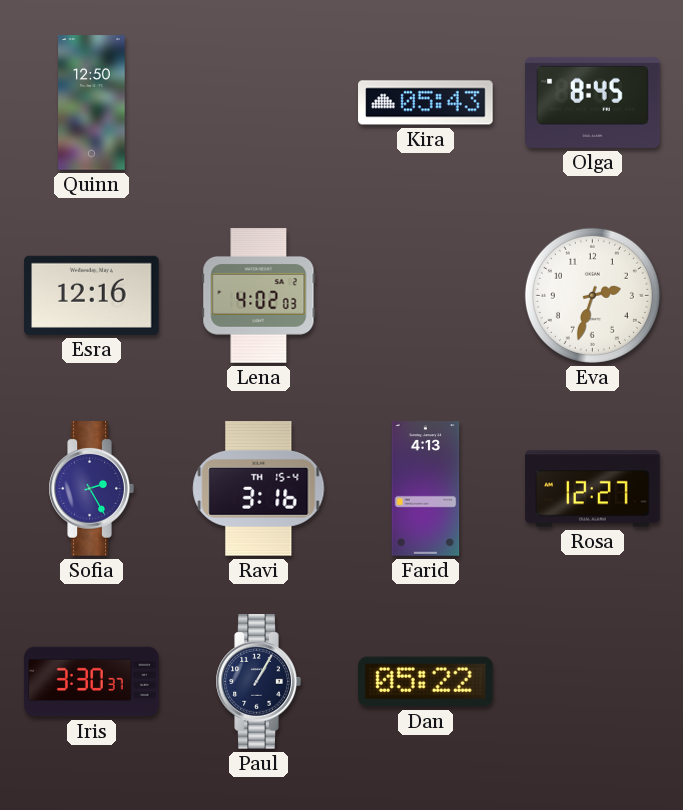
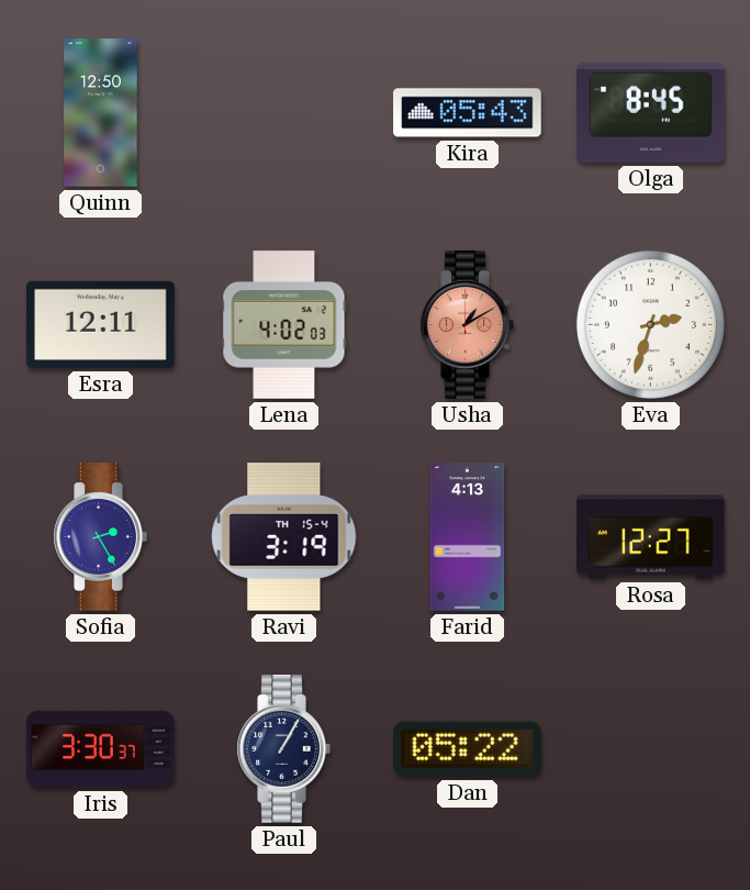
Esra: 12:16 -> 12:11 (101, 324)
Usha: none -> 1:10 (467, 325)
Ravi: 3:16 -> 3:19 (284, 537)
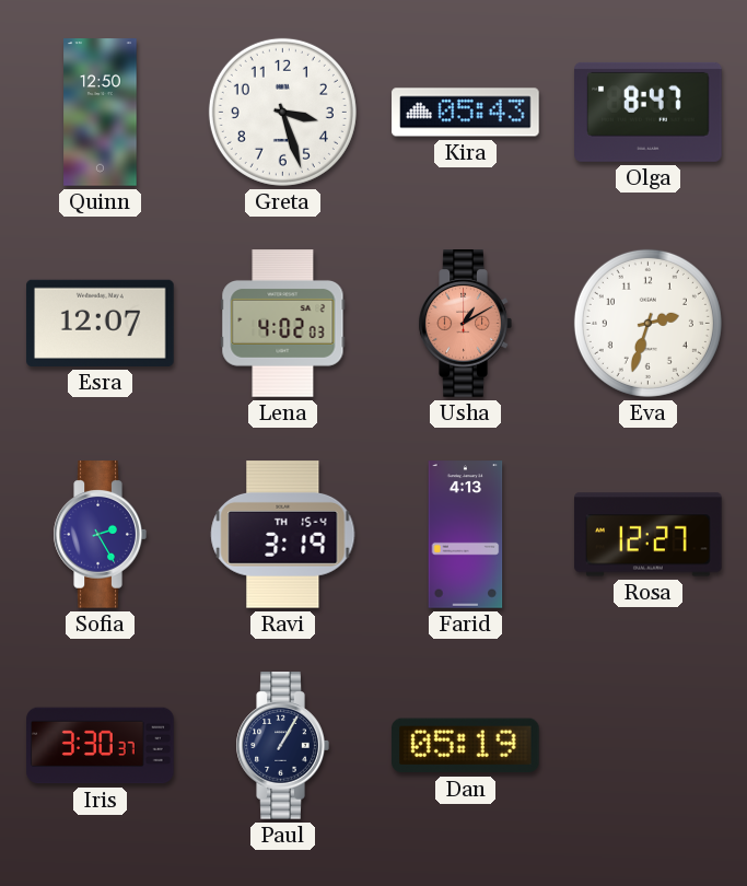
Greta: none -> 3:27 (282, 112)
Olga: 8:45 -> 8:47 (649, 112)
Esra: 12:11 -> 12:07 (101, 323)
Dan: 05:22 -> 05:19 (466, 746)
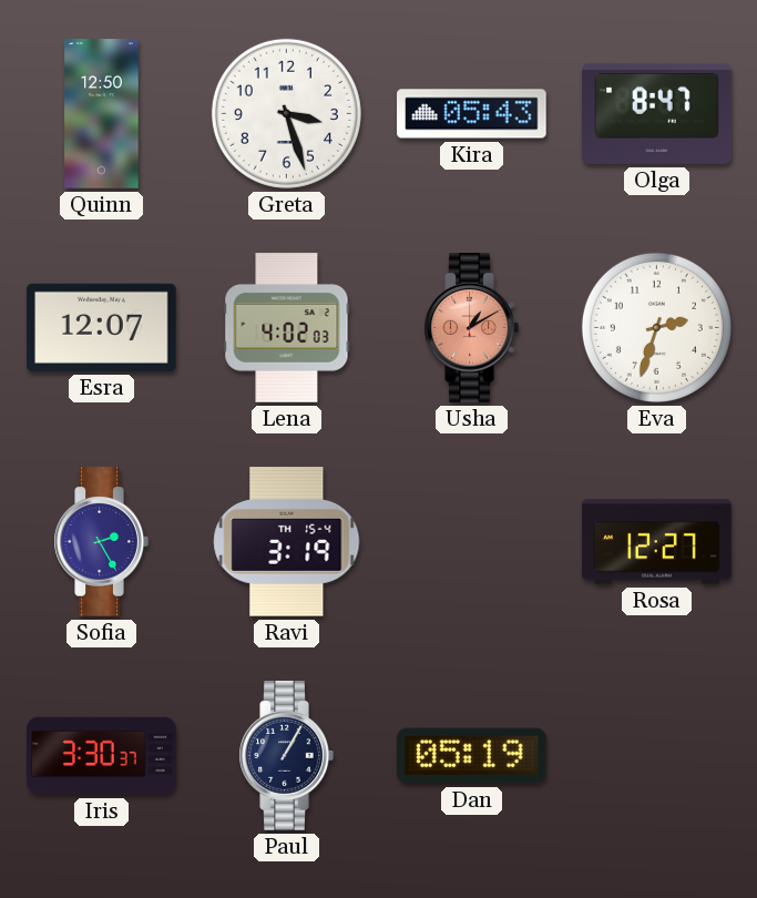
Farid: 4:13 -> none (466, 535)
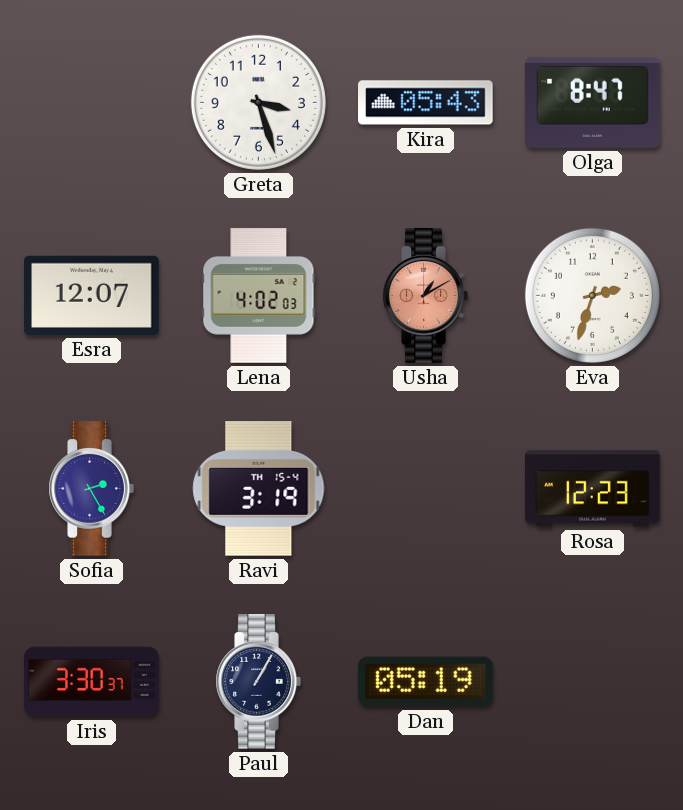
Quinn: 12:50 -> none (102, 114)
Rosa: 12:27 -> 12:23 (593, 489)
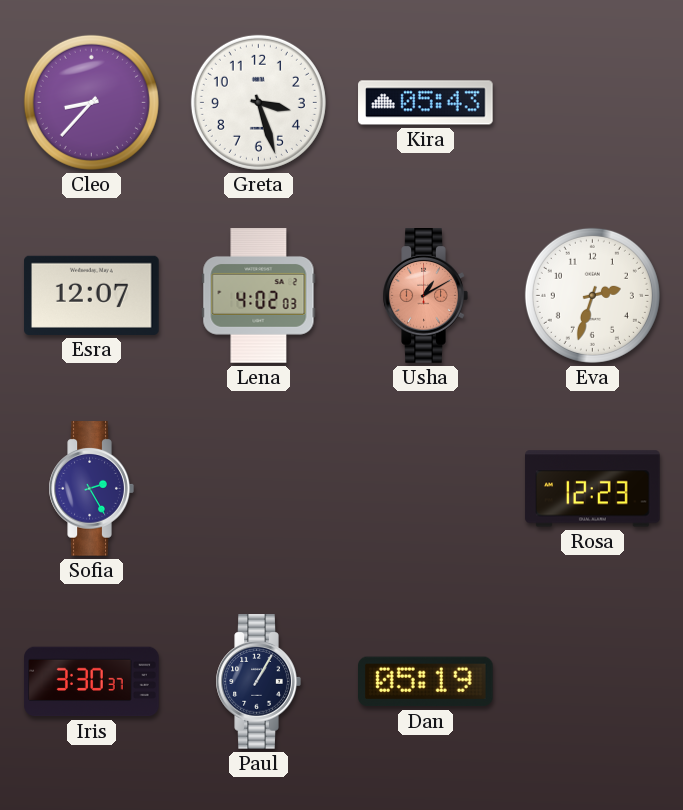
Cleo: none -> 8:37 (91, 102)
Olga: 8:47 -> none (593, 102)
Ravi: 3:19 -> none (259, 489)
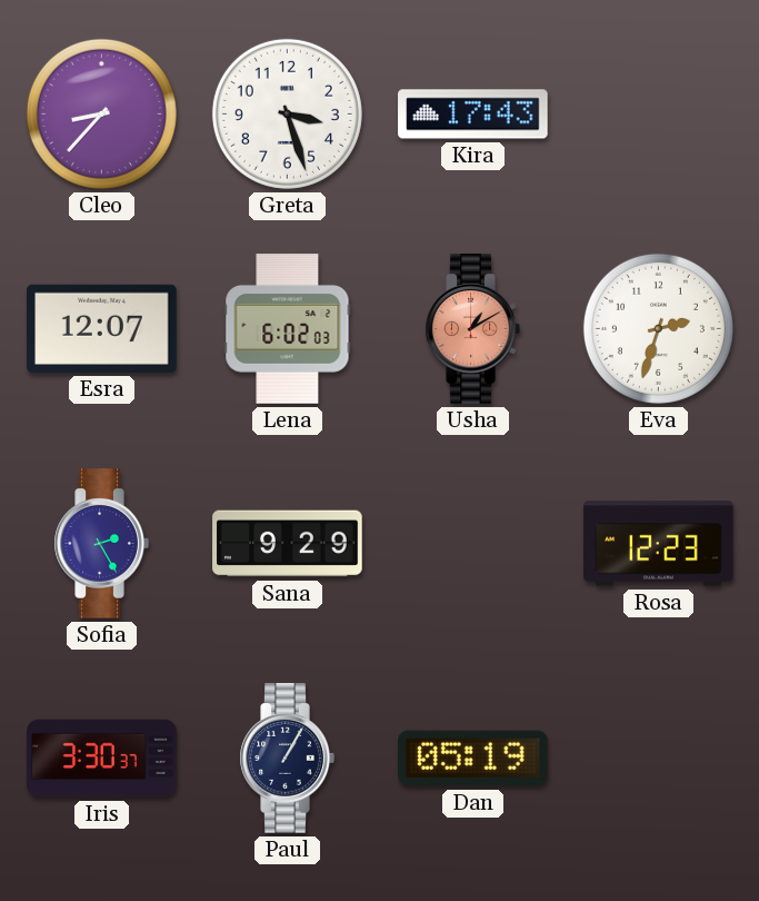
Kira: 05:43 -> 17:43 (473, 115)
Lena: 4:02 -> 6:02 (288, 329)
Sana: none -> 9:29 (288, 544)
